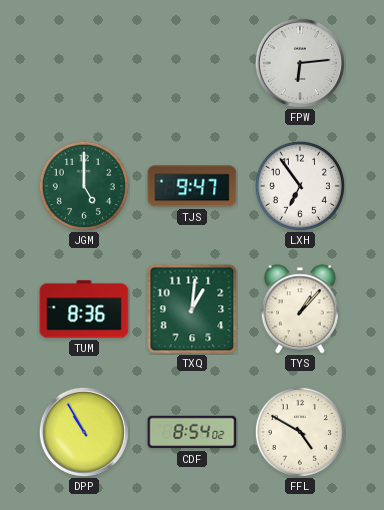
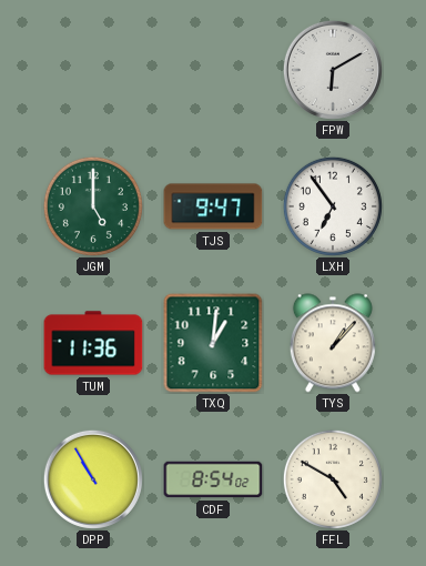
FPW: 6:14 -> 6:10 (333, 70)
TUM: 8:36 -> 11:36 (93, 343)
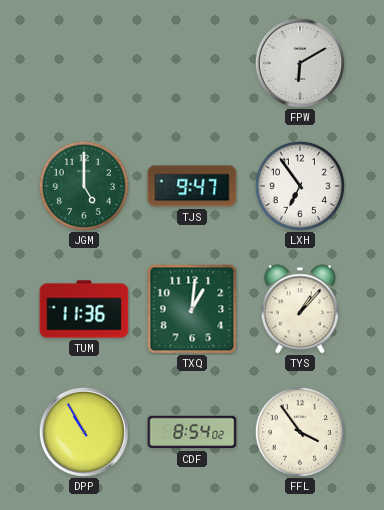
FFL: 4:50 -> 3:54 (300, 432)
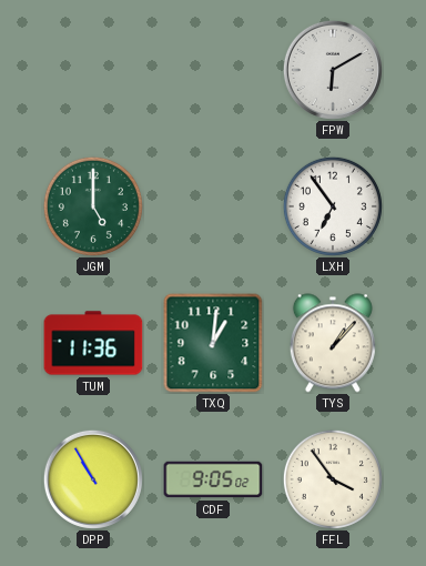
TJS: 9:47 -> none (192, 186)
CDF: 8:54 -> 9:05 (213, 479)
